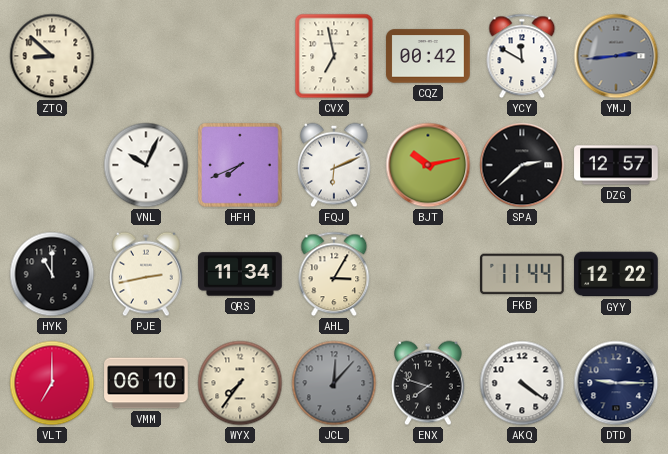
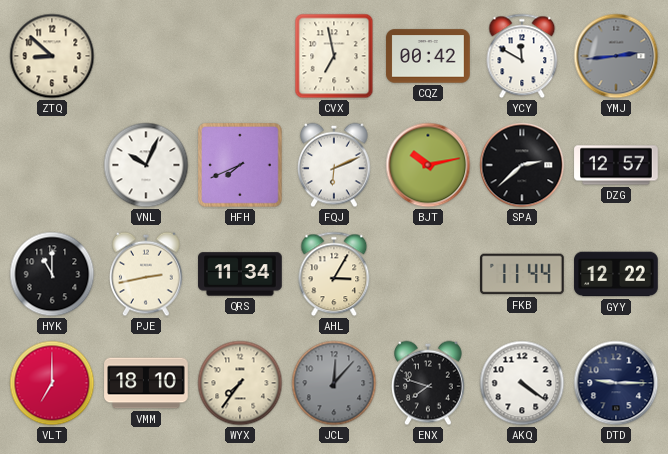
VMM: 06:10 -> 18:10 (146, 383)
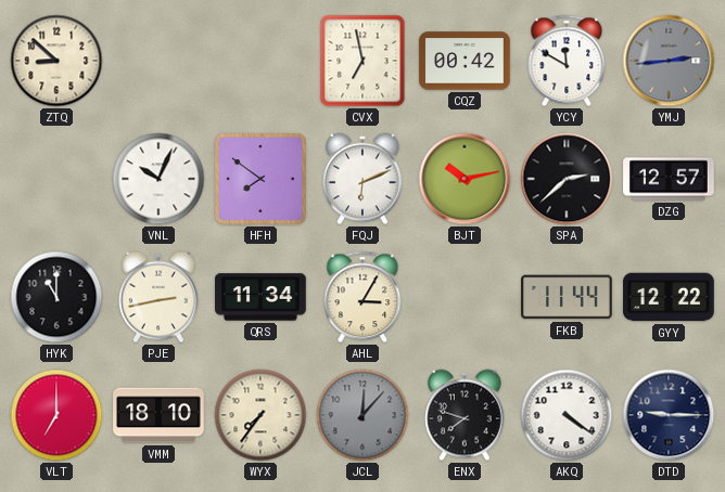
HFH: 7:41 -> 7:51 (260, 179)
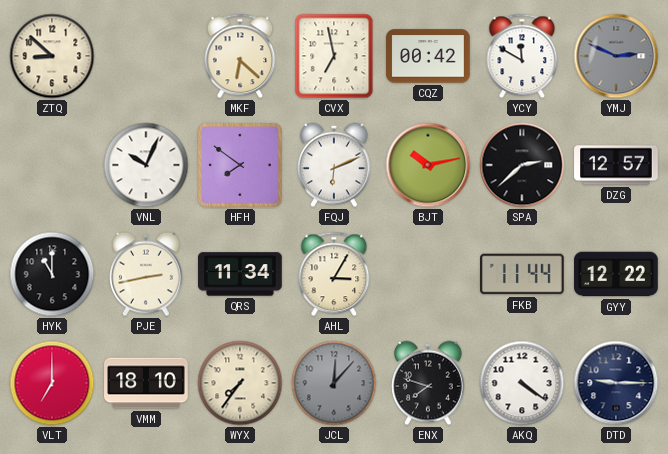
MKF: none -> 6:22 (240, 56)
YMJ: 2:44 -> 2:49 (616, 56)
